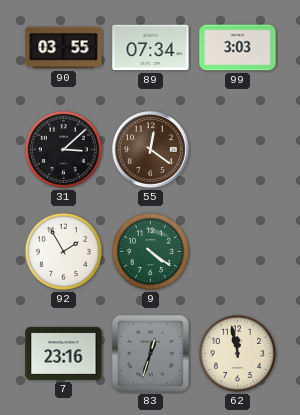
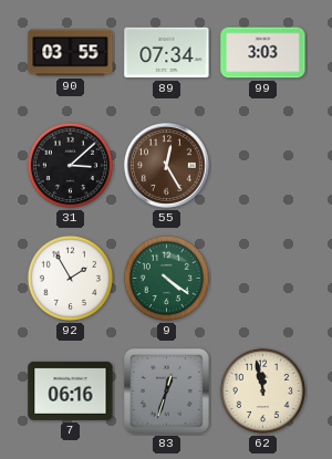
55: 12:21 -> 12:25 (167, 166)
7: 23:16 -> 06:16 (71, 390)
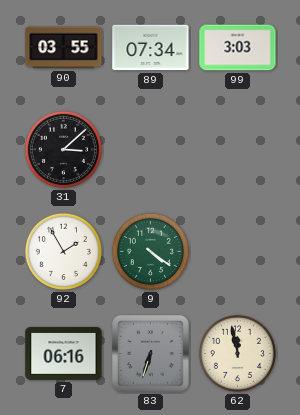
55: 12:25 -> none (167, 166)
83: 12:33 -> 6:33 (151, 354)
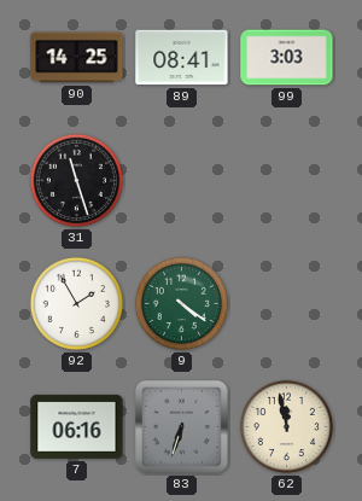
90: 03:55 -> 14:25 (77, 58)
89: 07:34 -> 08:41 (182, 58)
31: 3:08 -> 11:27 (76, 180)
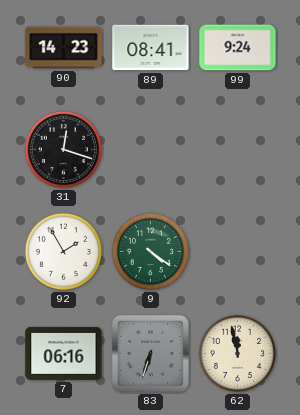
90: 14:25 -> 14:23 (64, 48)
99: 3:03 -> 9:24 (238, 48)
31: 11:27 -> 12:18 (63, 149)
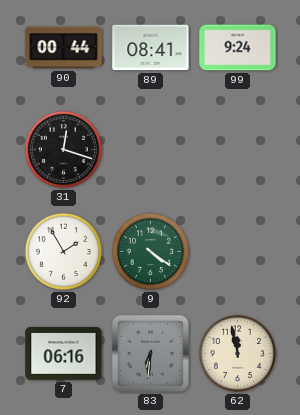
90: 14:23 -> 00:44 (64, 48)
83: 6:33 -> 6:31 (151, 354)
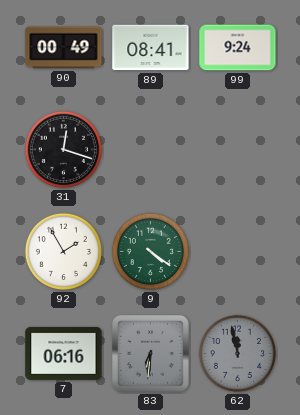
90: 00:44 -> 00:49 (64, 48)
62 dial: cream -> grey (237, 353)
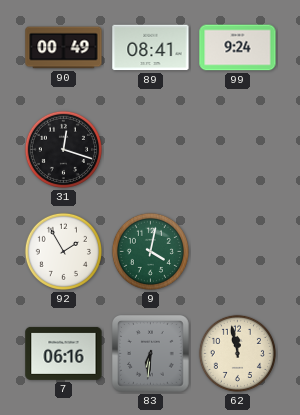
9: 4:21 -> 4:02 (150, 251)
62 dial: grey -> cream (237, 353)
